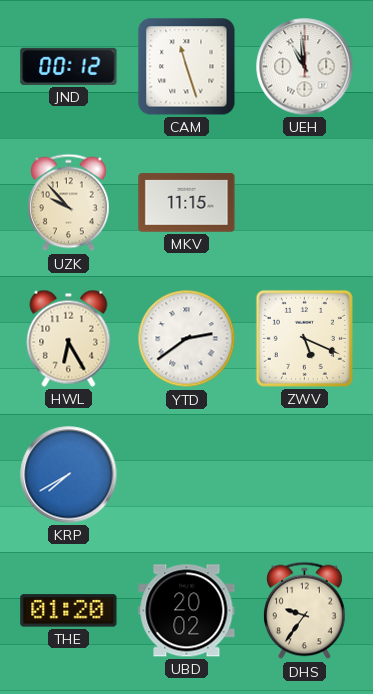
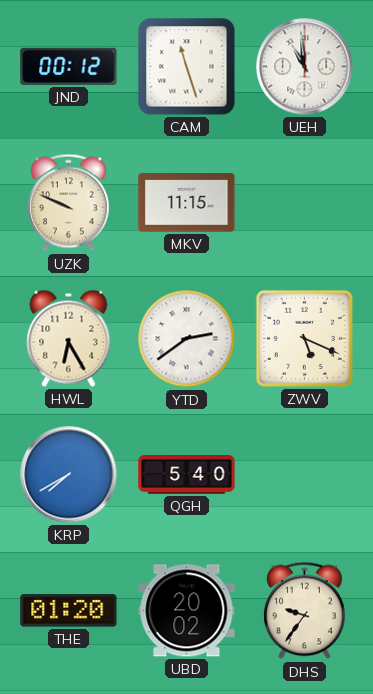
UZK: 9:53 -> 9:49 (69, 203)
QGH: none -> 5:40 (187, 475)
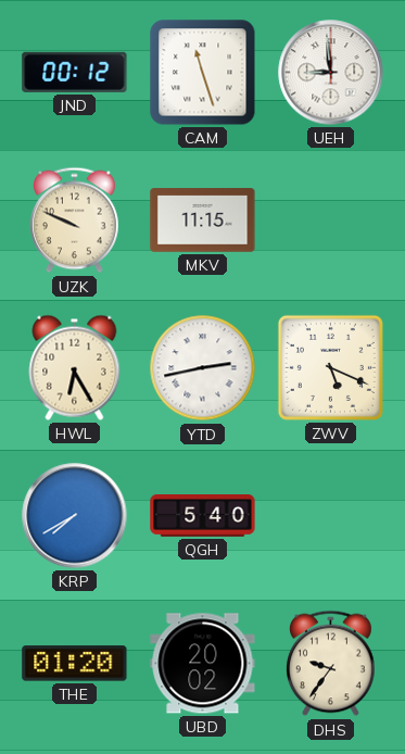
UEH: 10:59 -> 8:59 (331, 73)
YTD: 2:39 -> 2:43 (203, 368)
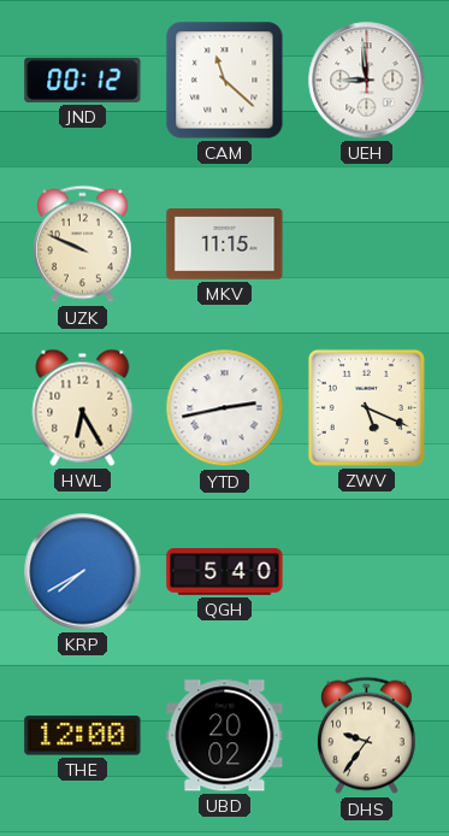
CAM: 11:27 -> 11:22 (225, 81)
THE: 01:20 -> 12:00 (83, 736)
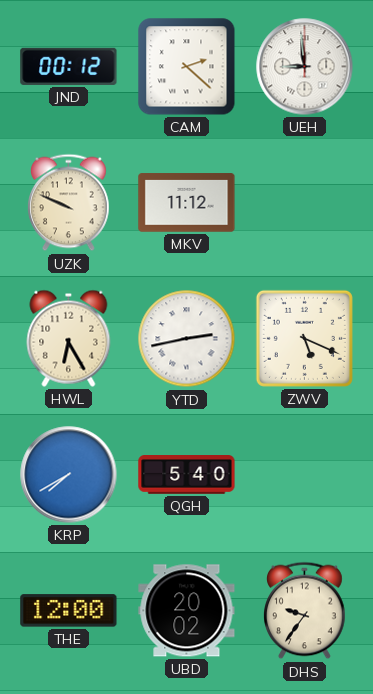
CAM: 11:22 -> 2:22 (187, 67)
MKV: 11:15 -> 11:12 (187, 203)
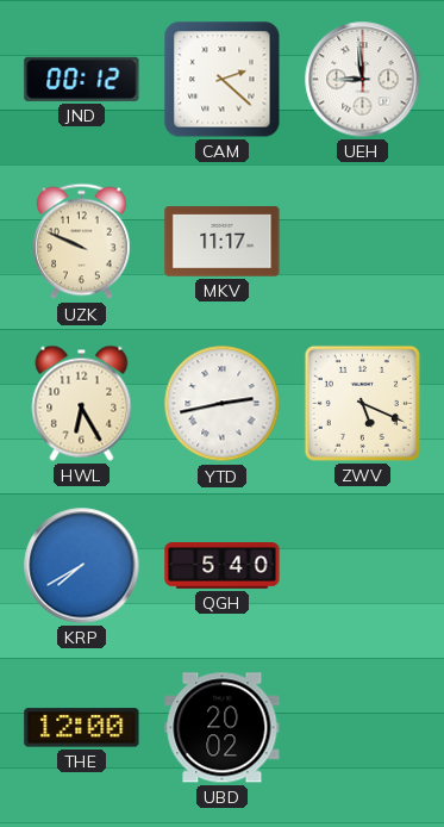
MKV: 11:12 -> 11:17 (223, 242)
DHS: 9:36 -> none (305, 611)
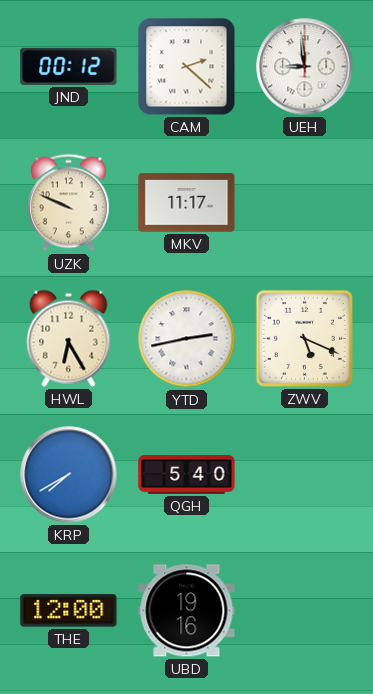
UBD: 20:02 -> 19:16 (187, 611)
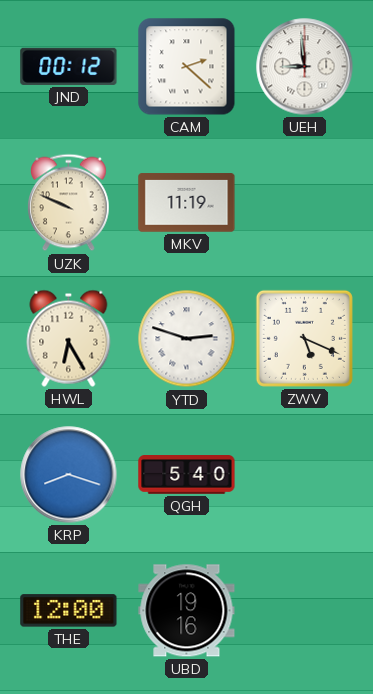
MKV: 11:17 -> 11:19 (187, 203)
YTD: 2:43 -> 2:48 (187, 339)
KRP: 7:40 -> 8:18 (69, 475)
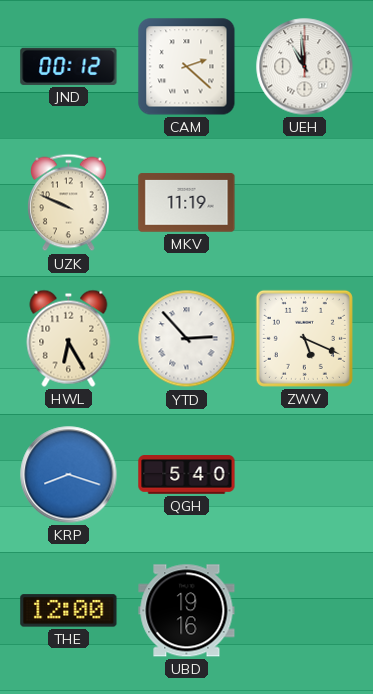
UEH: 8:59 -> 10:59 (305, 67)
YTD: 2:48 -> 2:53 (187, 339)
